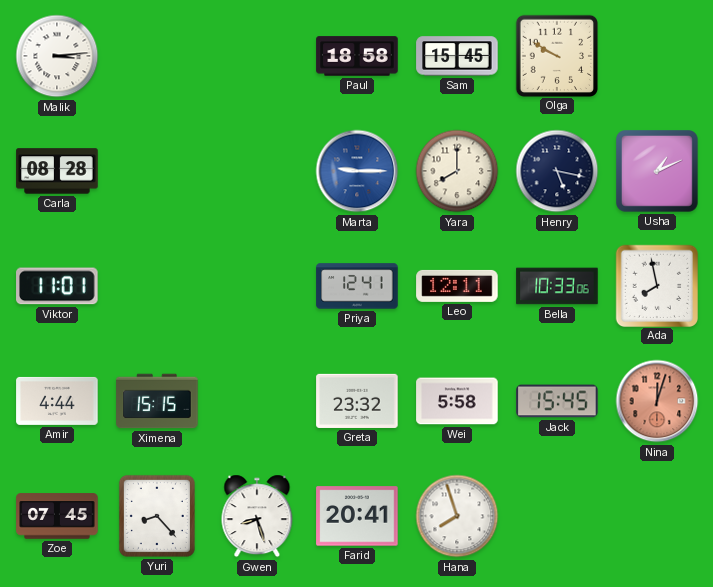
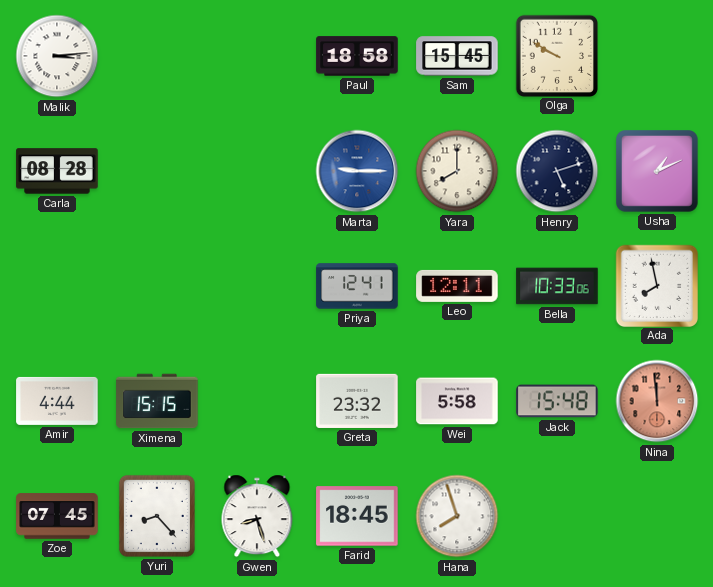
Henry: 5:17 -> 5:12 (557, 171)
Viktor: 11:01 -> none (57, 286)
Jack: 15:45 -> 15:48 (557, 401)
Nina: 12:03 -> 11:59 (657, 401)
Farid: 20:41 -> 18:45 (357, 516)
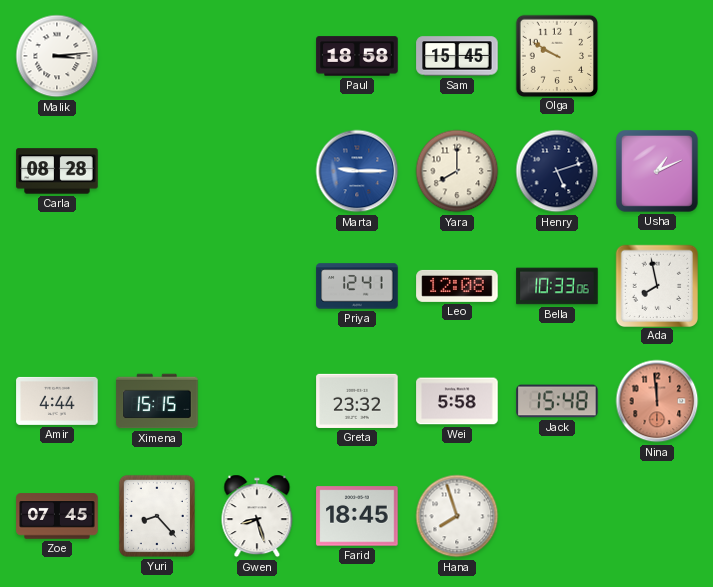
Leo: 12:11 -> 12:08 (457, 286)
